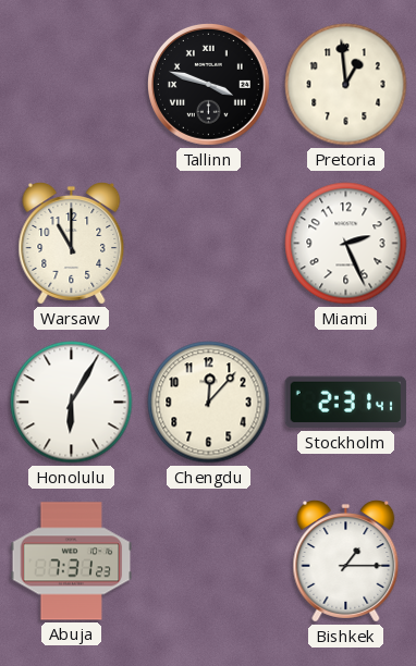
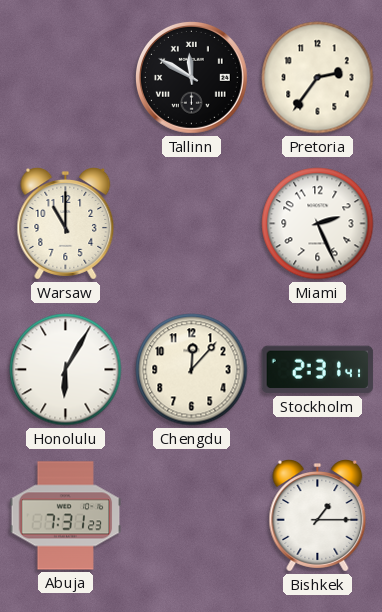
Tallinn: 3:48 -> 11:50 (192, 78)
Pretoria: 12:59 -> 2:36 (318, 78)
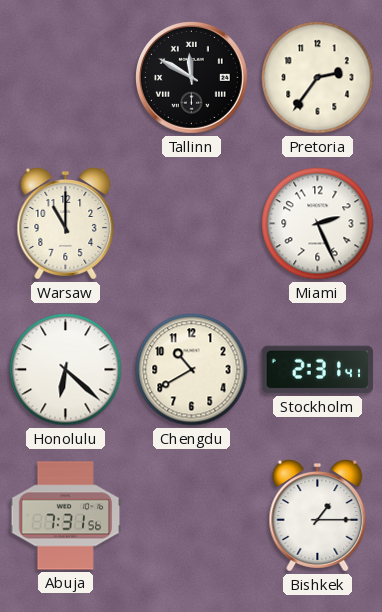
Honolulu: 6:05 -> 6:22 (66, 370)
Chengdu: 12:07 -> 10:40 (192, 370)
Abuja: 7:31:23 -> 7:31:56 (66, 516)
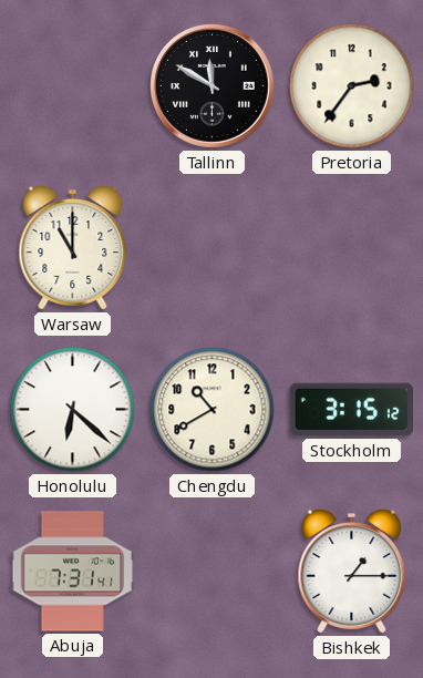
Miami: 2:26 -> none (318, 224)
Stockholm: 2:31 -> 3:15 (352, 410)
Abuja: 7:31:56 -> 7:31:41 (73, 572)
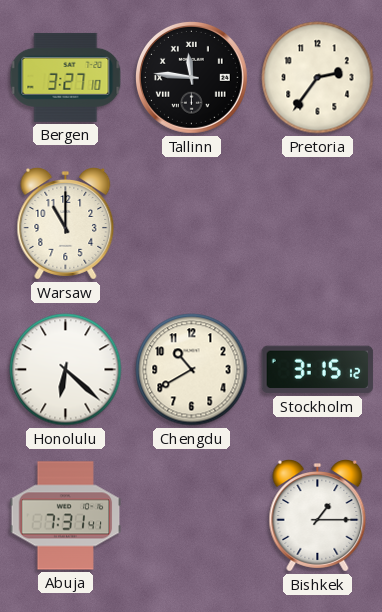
Bergen: none -> 3:27 (66, 77)
Tallinn: 11:50 -> 11:46 (192, 78)
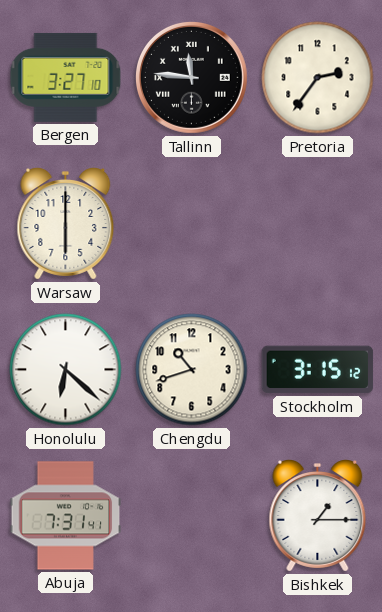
Warsaw: 11:00 -> 6:00 (66, 224)
Chengdu: 10:40 -> 10:42 (192, 370)
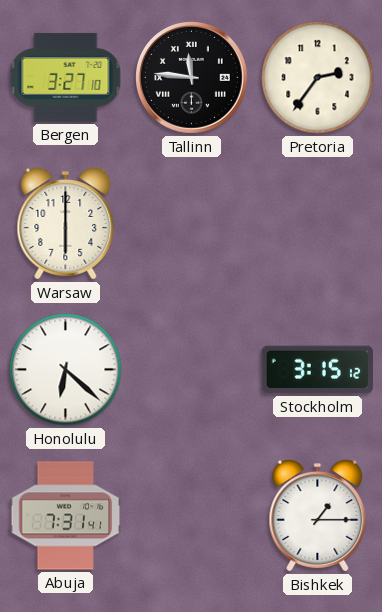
Chengdu: 10:42 -> none (192, 370)
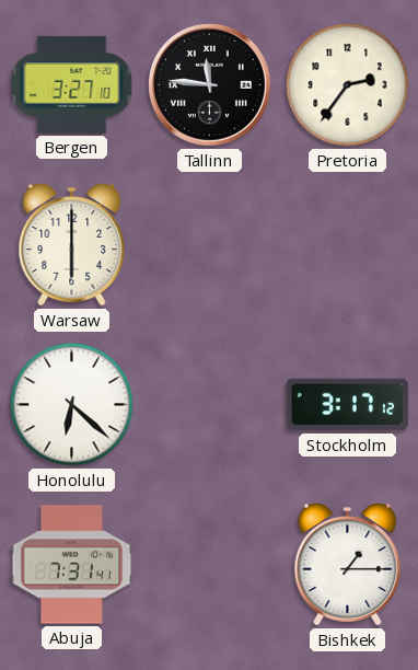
Stockholm: 3:15 -> 3:17 (348, 405)
